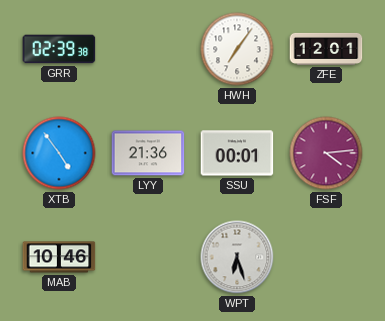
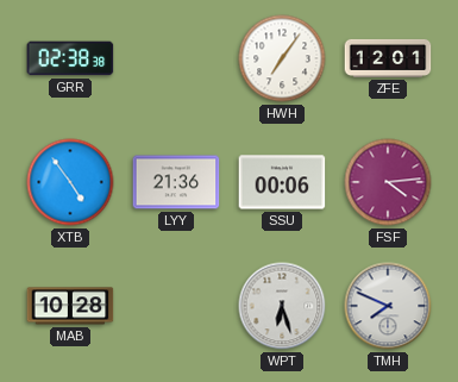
GRR: 02:39 -> 02:38 (70, 58)
SSU: 00:01 -> 00:06 (282, 182)
MAB: 10:46 -> 10:28 (70, 306)
TMH: none -> 7:49 (388, 306)
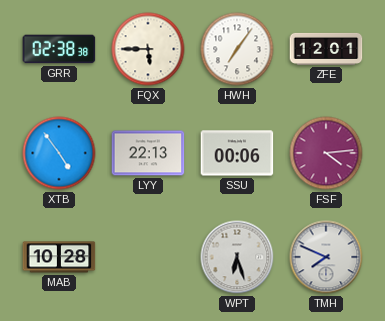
FQX: none -> 5:45 (148, 49)
LYY: 21:36 -> 22:13 (148, 153)
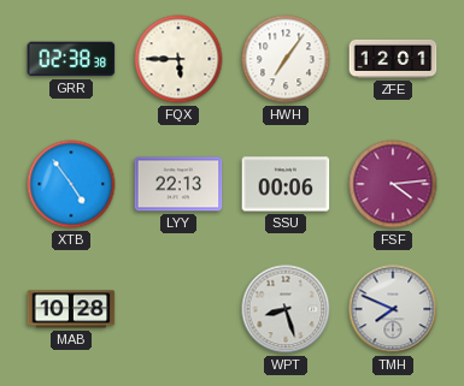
WPT: 6:27 -> 8:27 (286, 309)
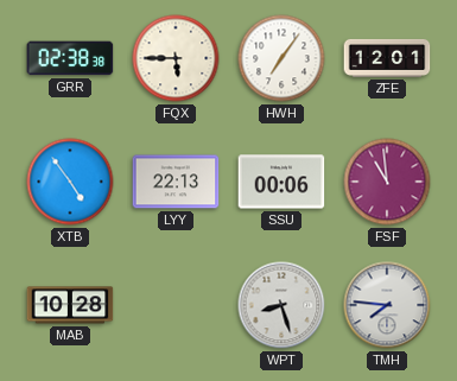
FSF: 4:14 -> 10:59 (387, 182)
TMH: 7:49 -> 7:46 (387, 305)
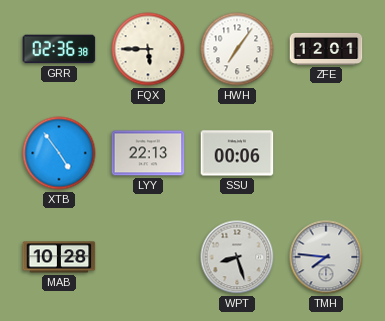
GRR: 02:38 -> 02:36 (59, 49)
FSF: 10:59 -> none (387, 182)
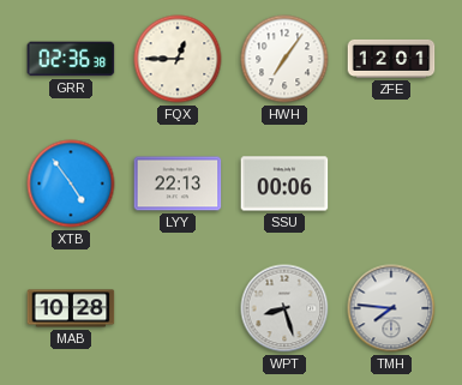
FQX: 5:45 -> 12:45 (178, 59)
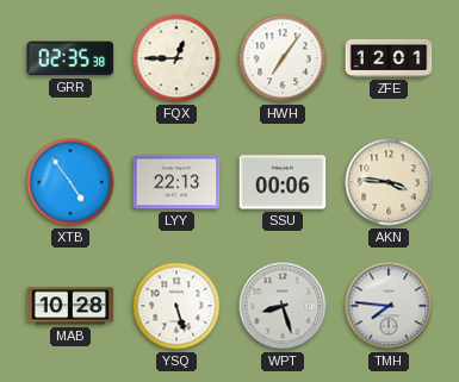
GRR: 02:36 -> 02:35 (70, 58)
AKN: none -> 3:46 (389, 182)
YSQ: none -> 5:27 (176, 306)
